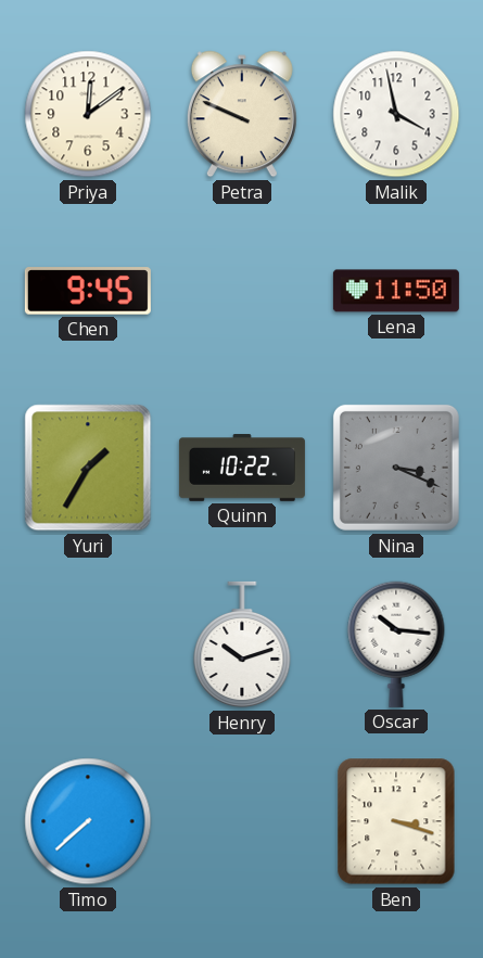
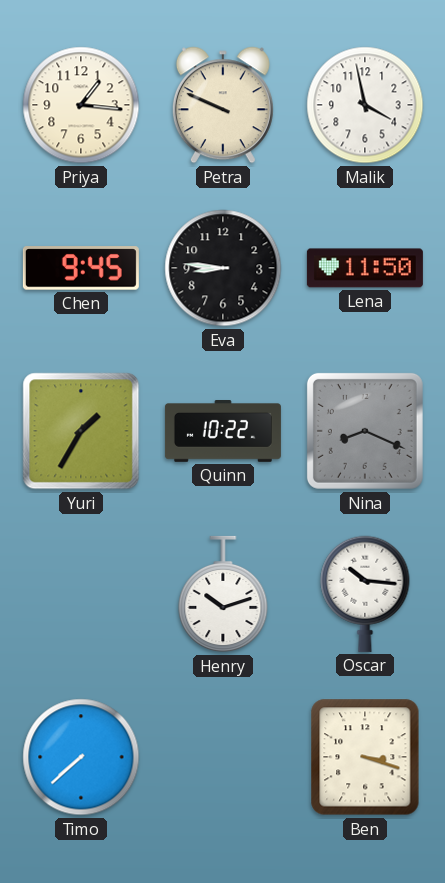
Priya: 12:09 -> 1:16 (81, 105)
Eva: none -> 8:46 (223, 268)
Nina: 3:19 -> 8:19 (365, 431)
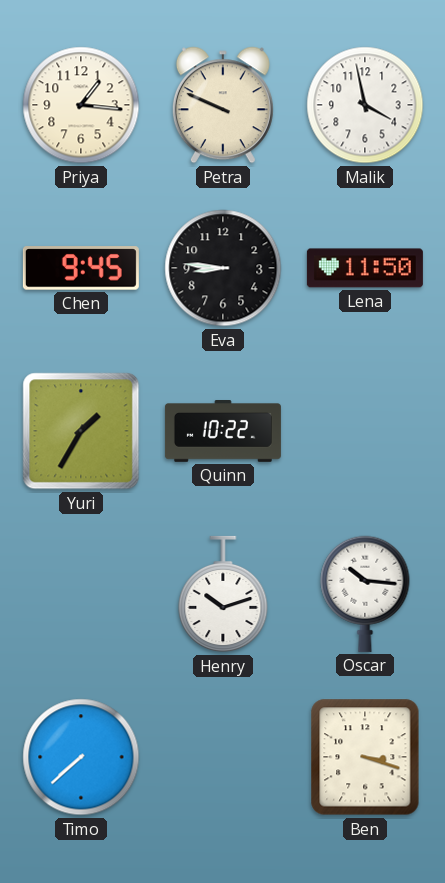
Nina: 8:19 -> none (365, 431)
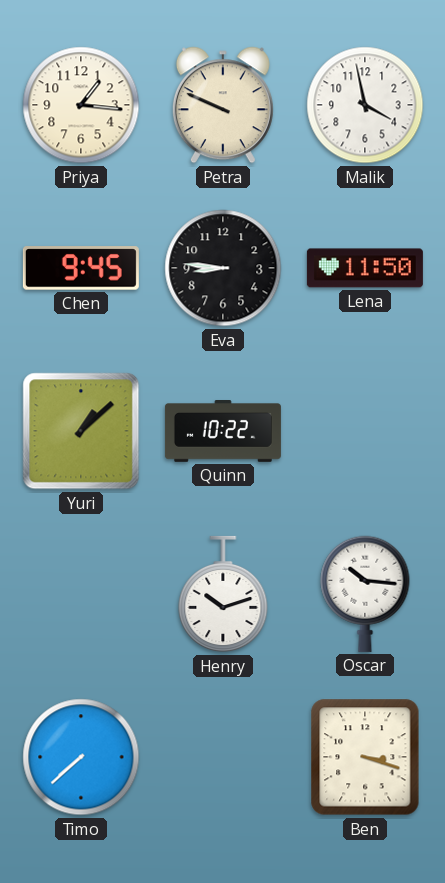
Yuri: 1:35 -> 1:08 (81, 431)
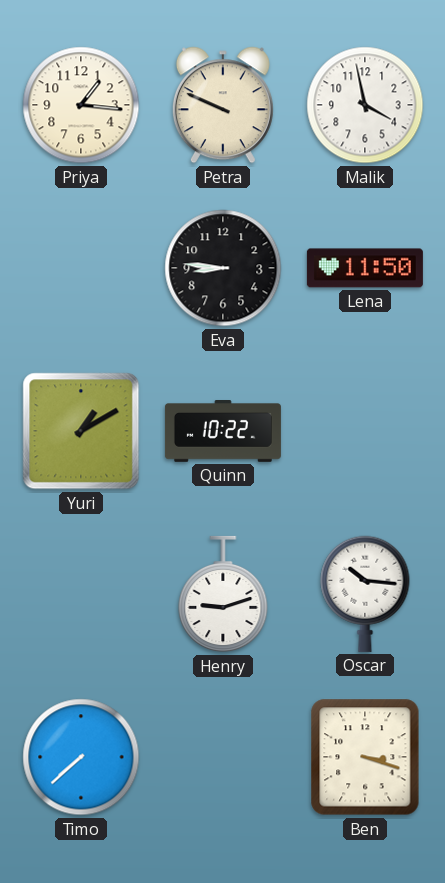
Chen: 9:45 -> none (81, 268)
Yuri: 1:08 -> 1:10 (81, 431)
Henry: 10:12 -> 9:12 (223, 594)
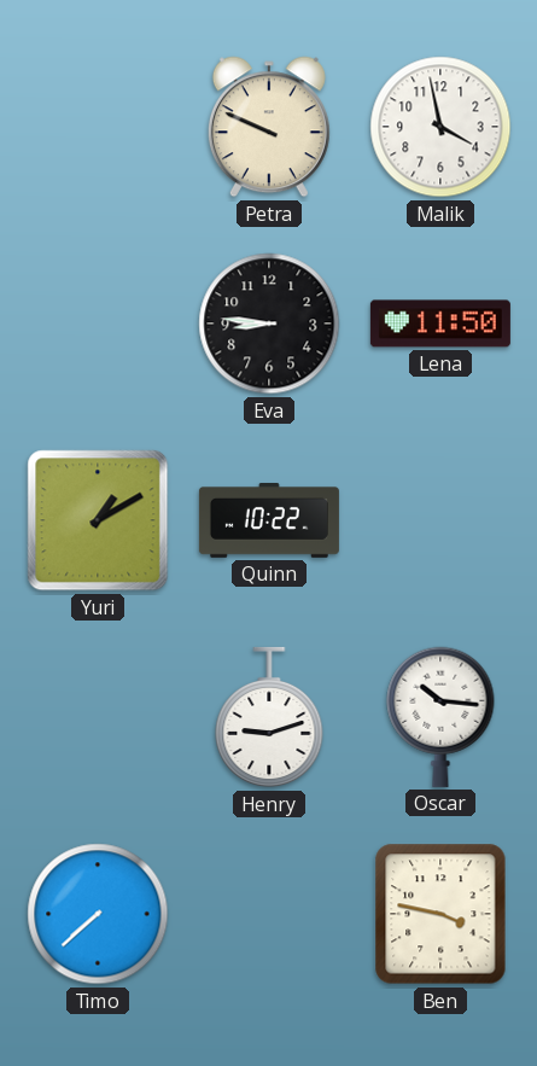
Priya: 1:16 -> none (81, 105)
Ben: 3:18 -> 3:47 (440, 914)
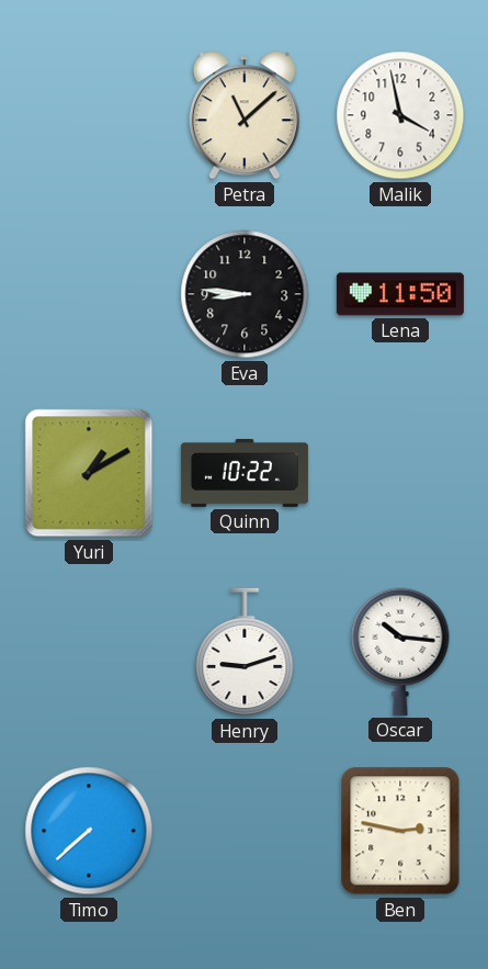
Petra: 9:49 -> 11:08 (245, 115)
Ben: 3:47 -> 2:47 (400, 831)
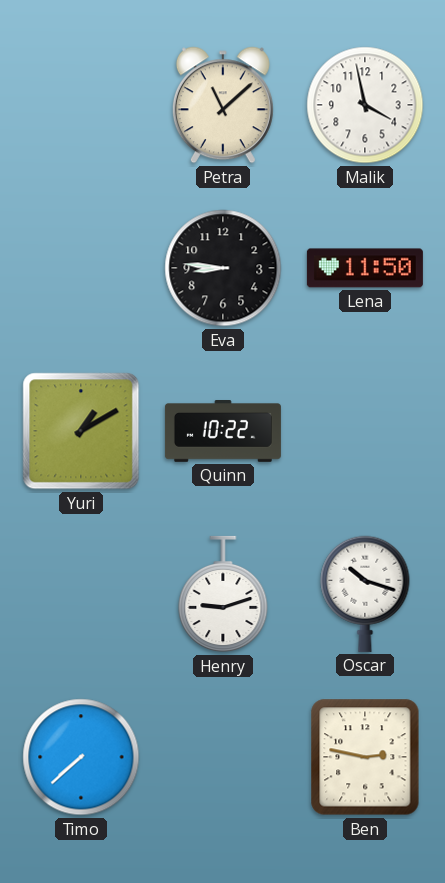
Oscar: 10:16 -> 10:18 (365, 594)
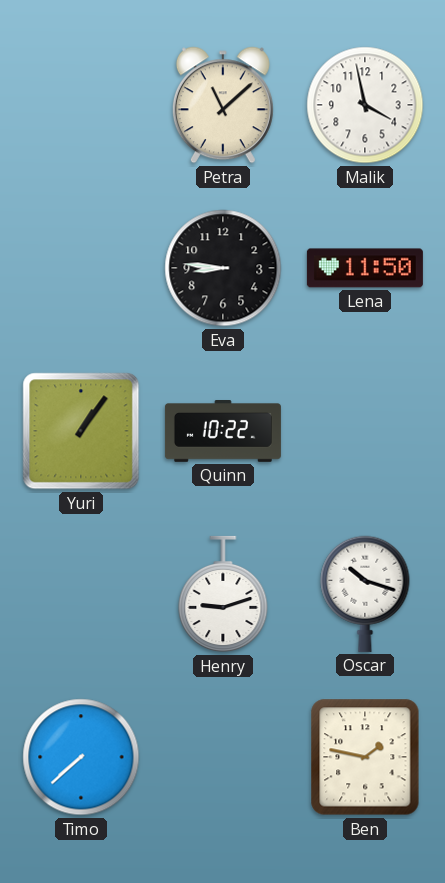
Yuri: 1:10 -> 1:06 (81, 431)
Ben: 2:47 -> 1:47 (365, 757)
